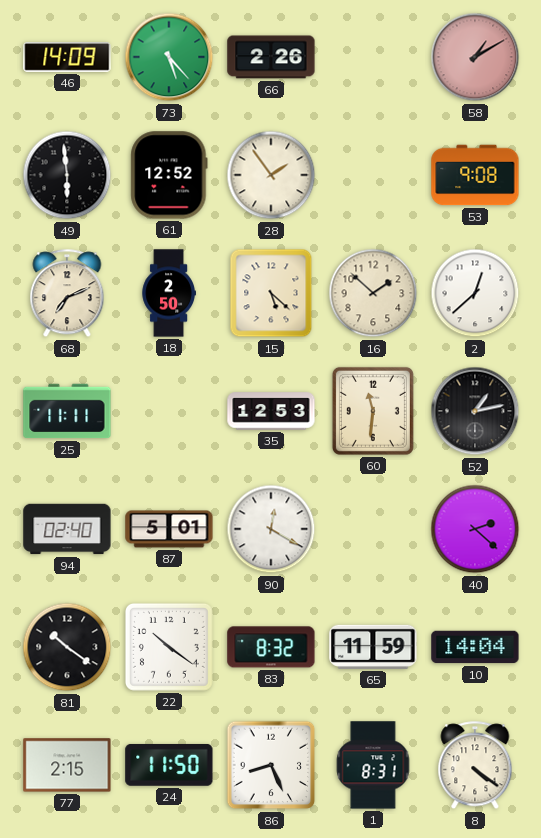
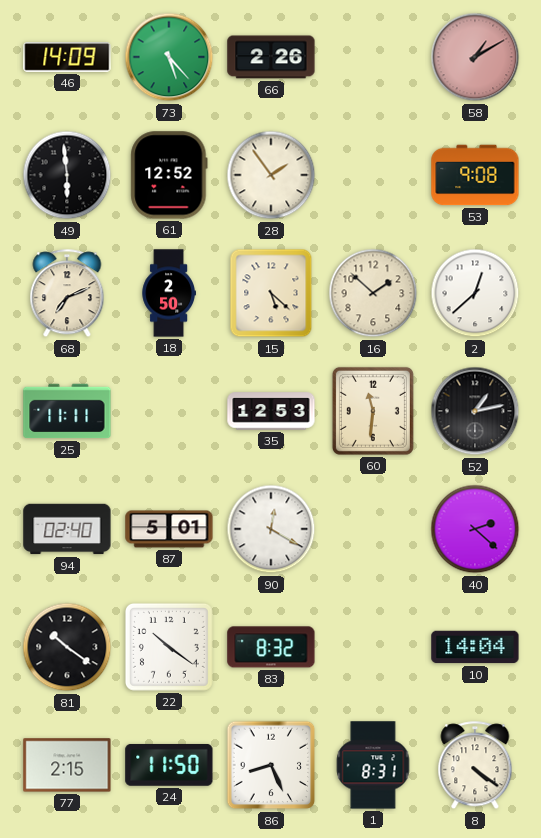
65: 11:59 -> none (373, 647)
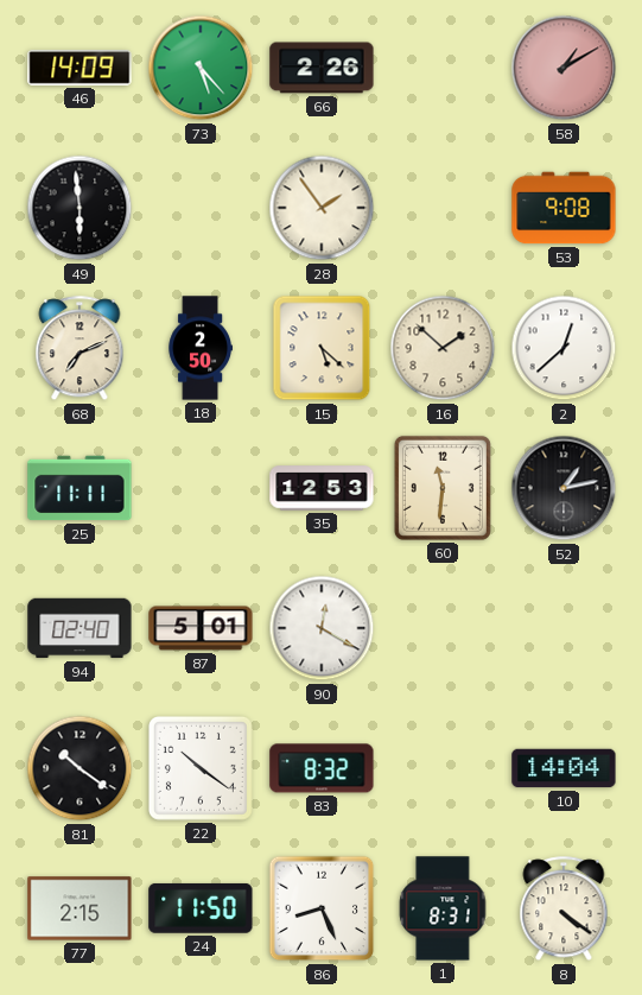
61: 12:52 -> none (169, 175)
40: 2:22 -> none (475, 529)
